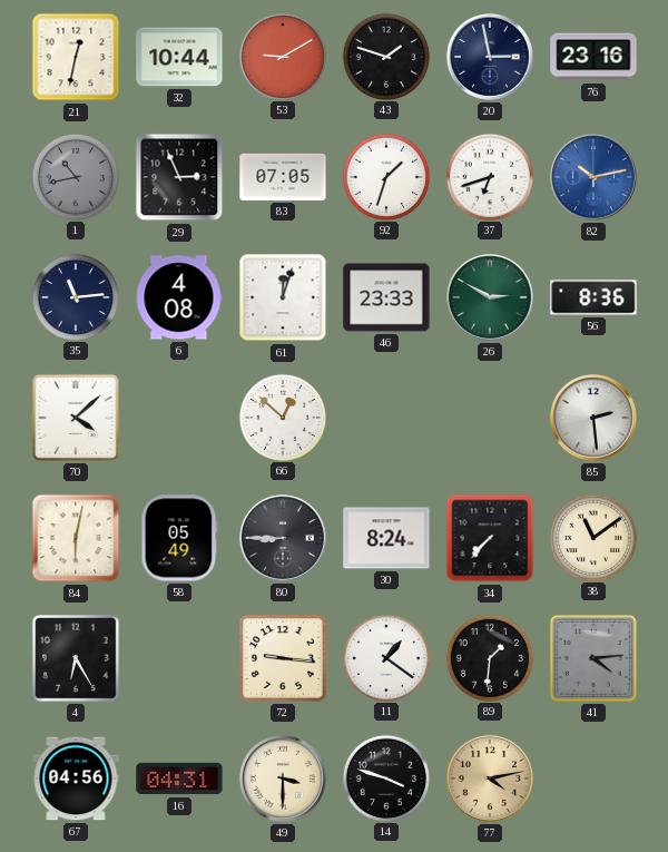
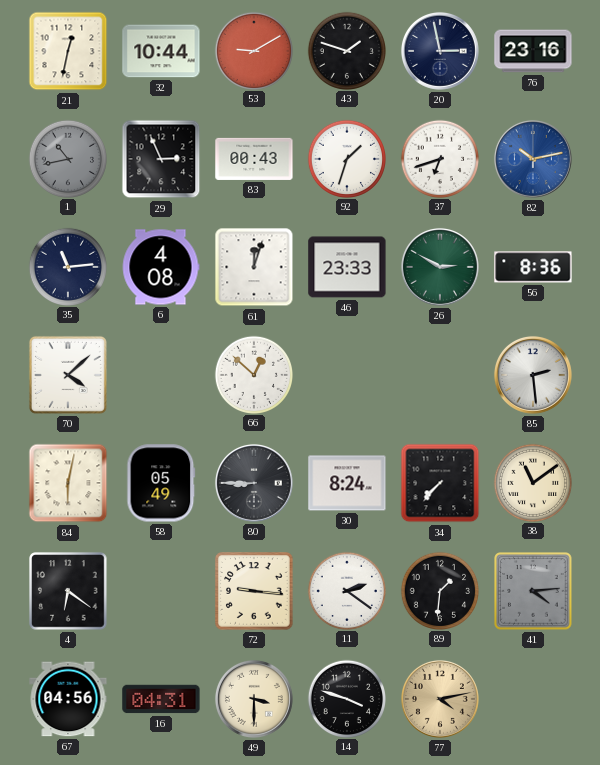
83: 07:05 -> 00:43 (254, 159)
4: 6:25 -> 6:21 (68, 591)
11: 1:21 -> 2:21 (346, 590)
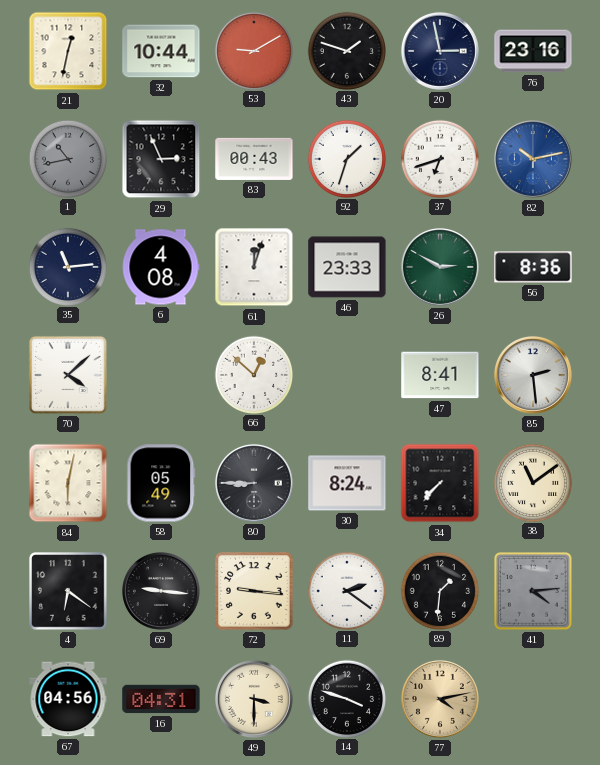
47: none -> 8:41 (440, 375)
69: none -> 9:16 (161, 591)
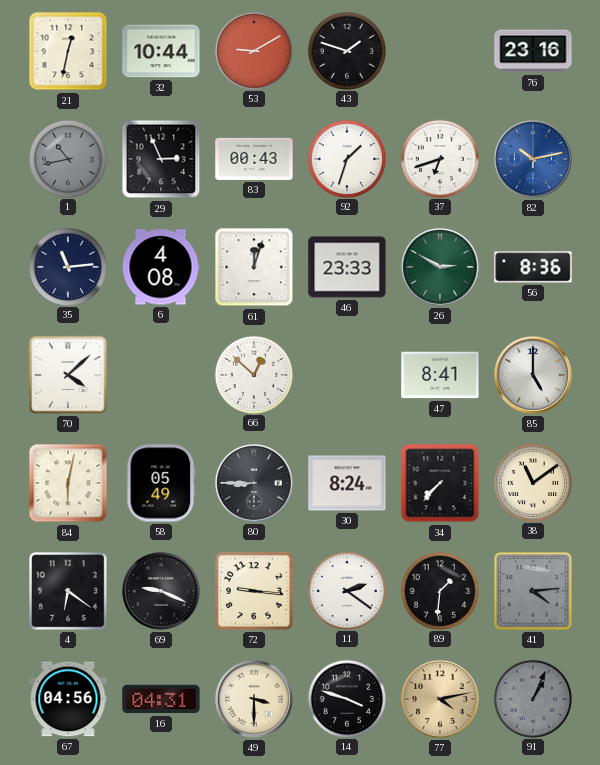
20: 2:58 -> none (440, 51)
85: 2:29 -> 5:00 (533, 375)
69: 9:16 -> 9:19 (161, 591)
91: none -> 1:04 (532, 698)
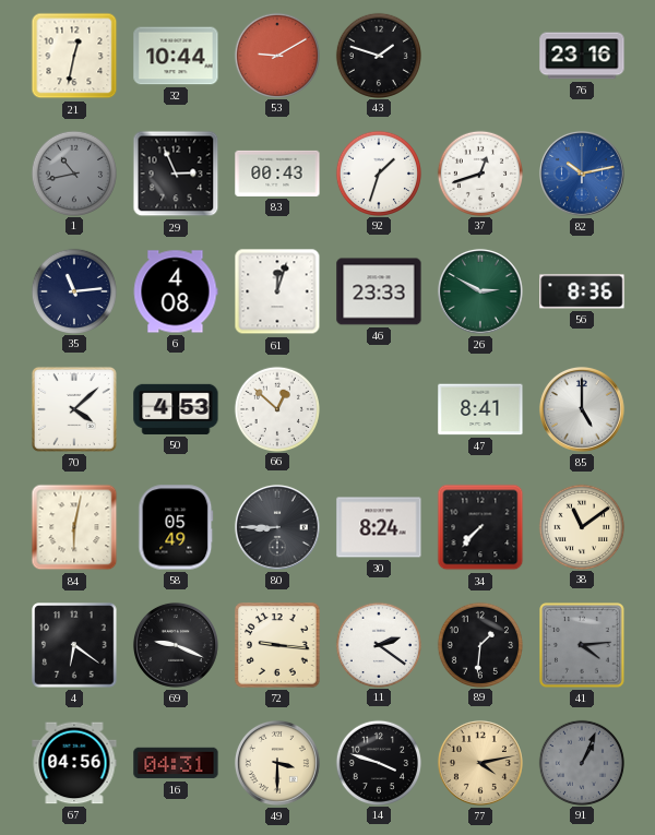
37: 6:42 -> 12:42 (479, 172)
50: none -> 4:53 (176, 409)
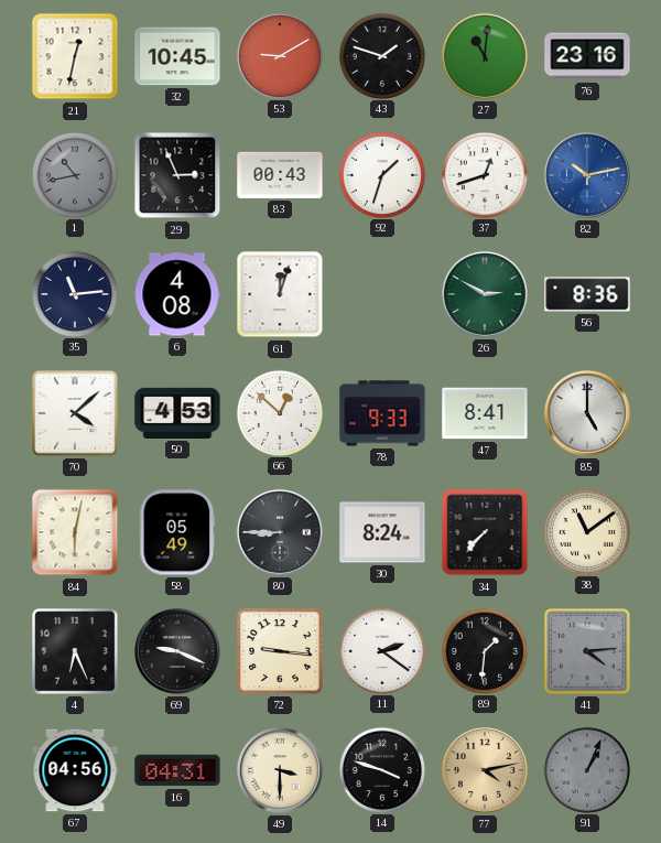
32: 10:44 -> 10:45 (177, 56)
27: none -> 11:01 (485, 56)
46: 23:33 -> none (379, 291)
78: none -> 9:33 (382, 413)
4: 6:21 -> 6:26 (75, 651)
